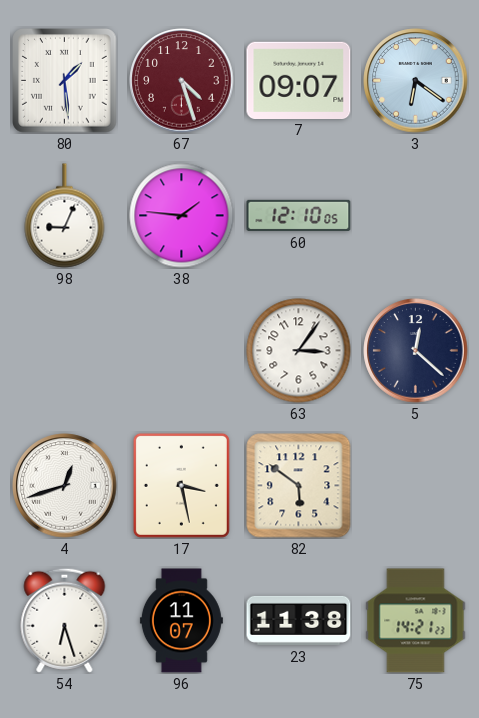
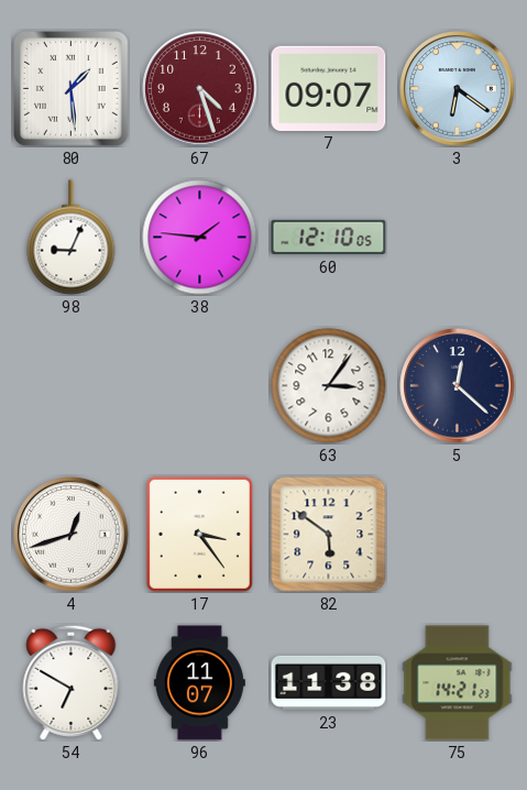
17: 3:28 -> 3:24 (199, 534)
54: 6:27 -> 6:50 (72, 682)
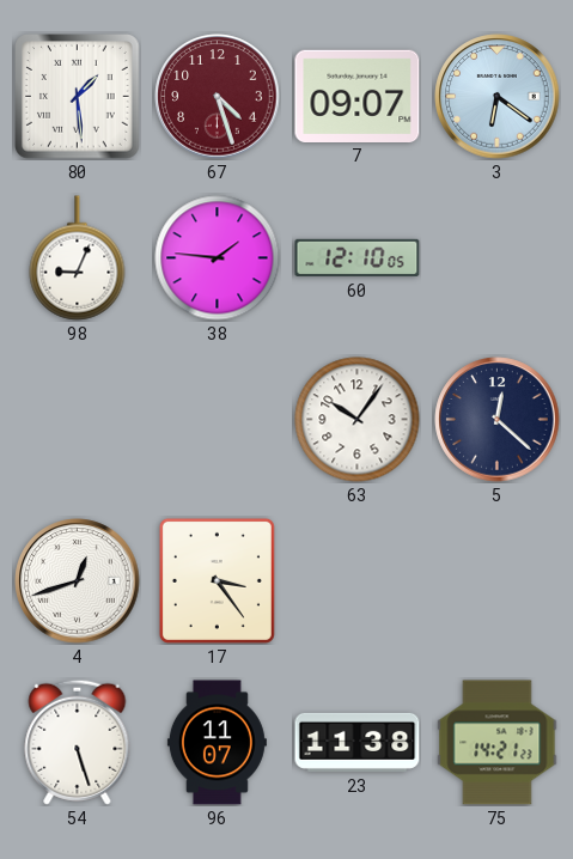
63: 3:06 -> 10:06 (358, 420)
82: 5:51 -> none (329, 535)
54: 6:50 -> 5:27 (78, 742)
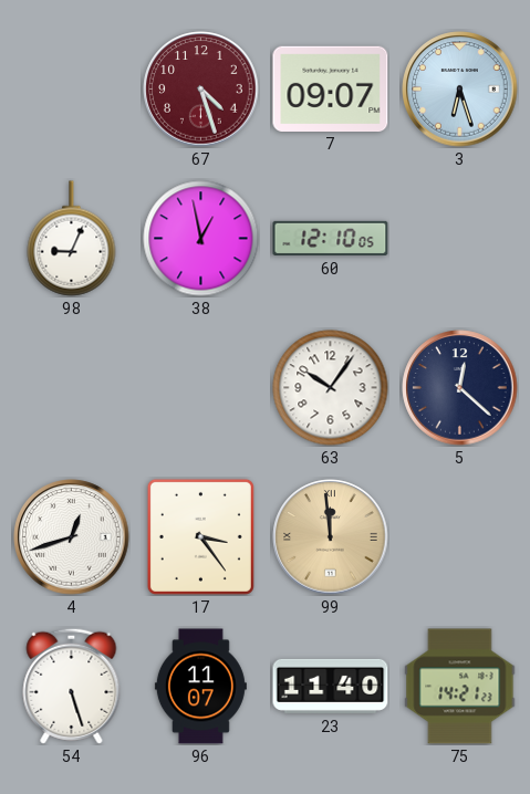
80: 1:29 -> none (78, 97)
3: 6:21 -> 6:27 (460, 90)
38: 1:46 -> 12:58 (201, 239)
99: none -> 11:59 (331, 537)
23: 11:38 -> 11:40 (331, 686)
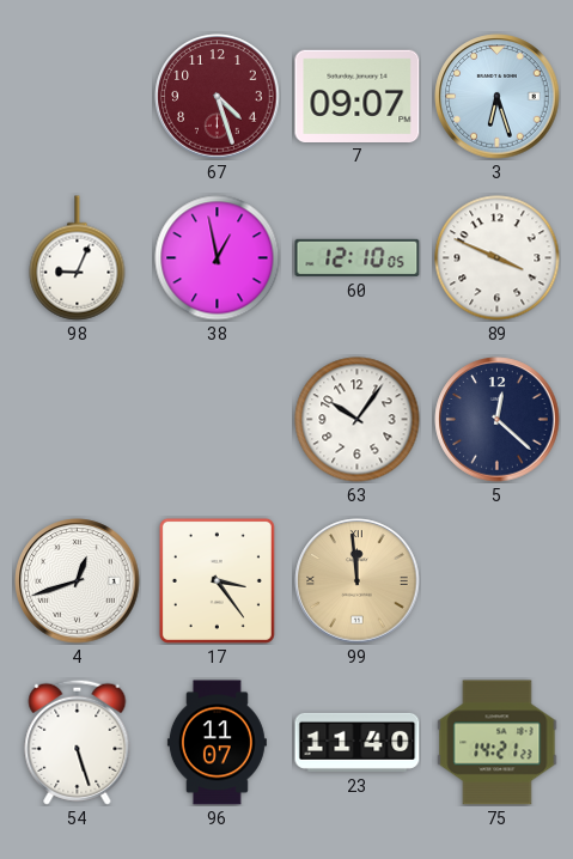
89: none -> 3:49 (498, 258)
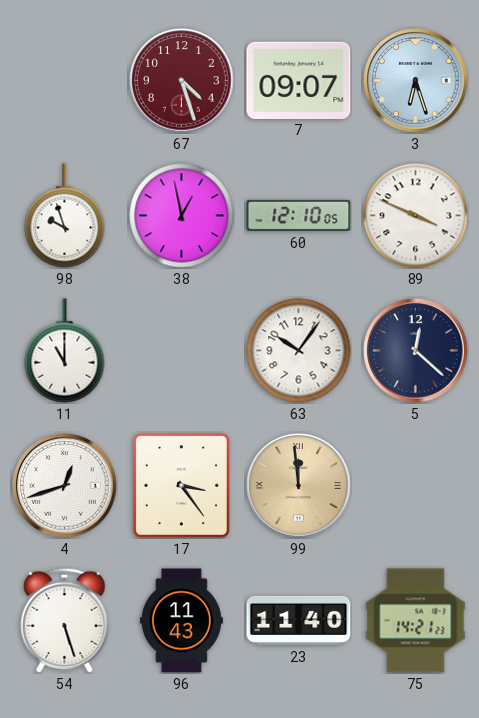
98: 9:04 -> 9:57 (65, 216)
11: none -> 11:00 (65, 351)
96: 11:07 -> 11:43 (181, 621)
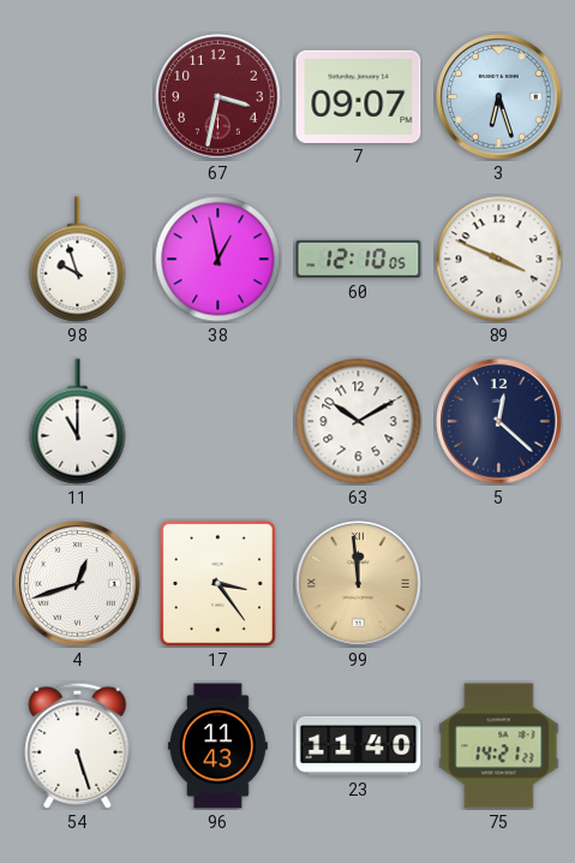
67: 4:27 -> 3:32 (218, 97)
63: 10:06 -> 10:10 (359, 422)
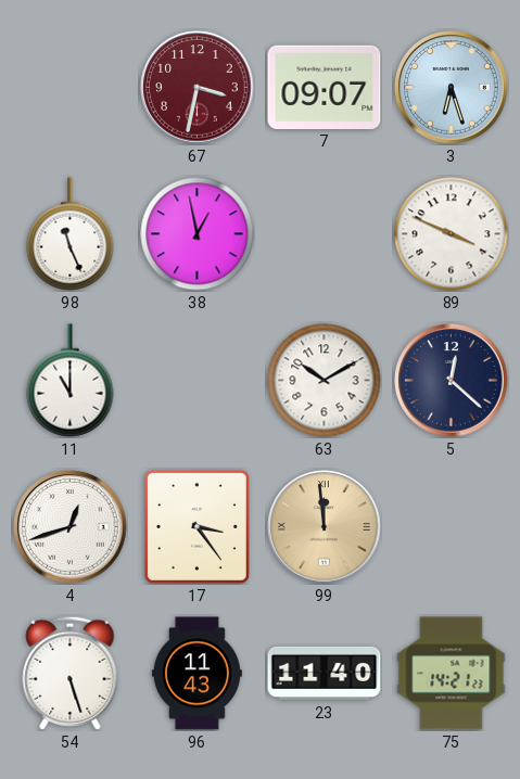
98: 9:57 -> 11:26 (71, 234)
60: 12:10 -> none (359, 258)
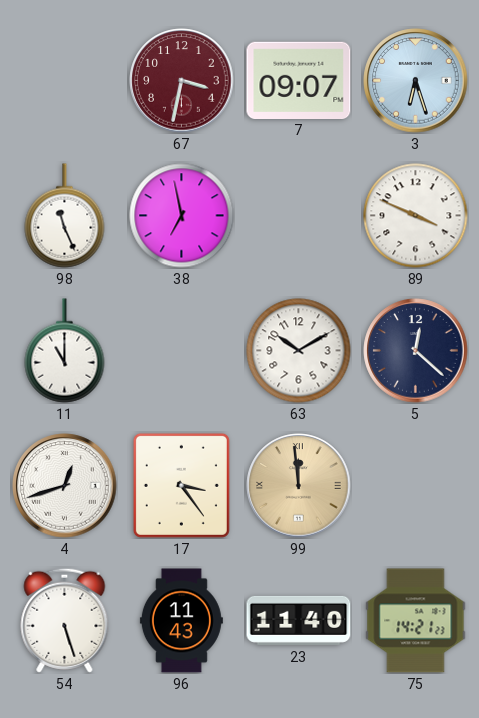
38: 12:58 -> 6:58 (182, 216)
